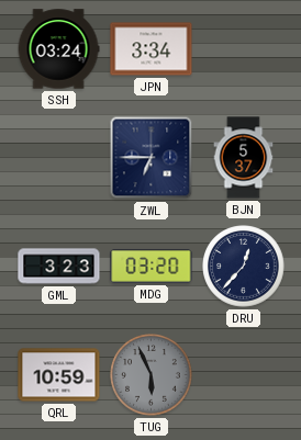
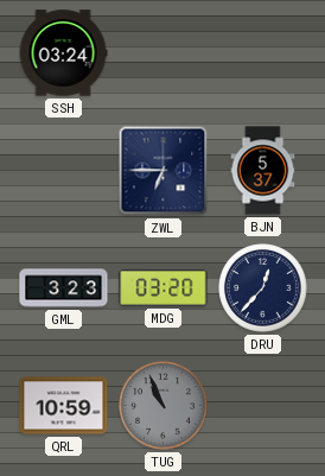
JPN: 3:34 -> none (152, 49)
TUG: 5:56 -> 10:56 (164, 406)
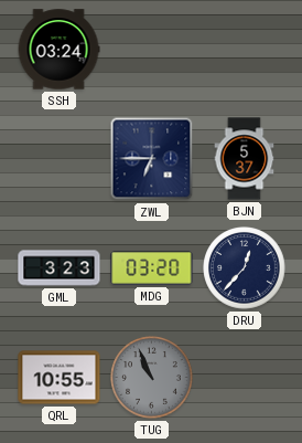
QRL: 10:59 -> 10:55 (60, 378)
